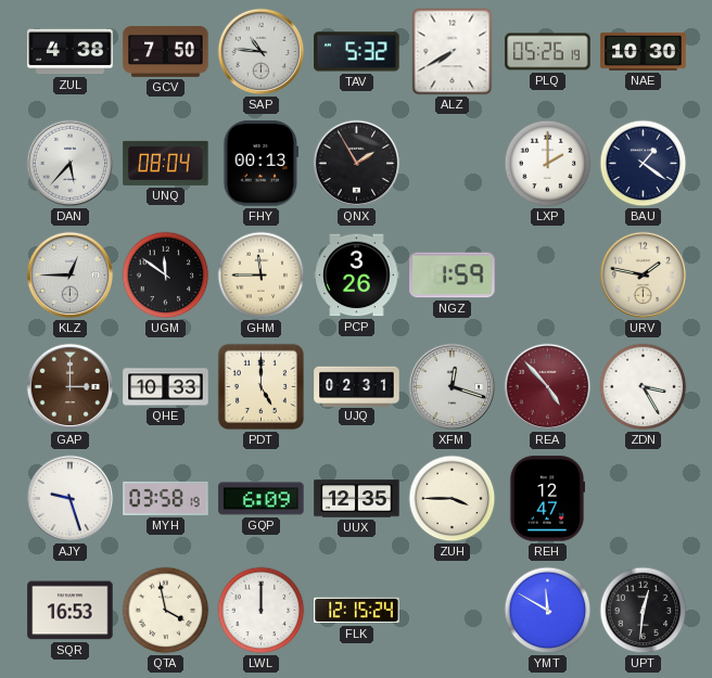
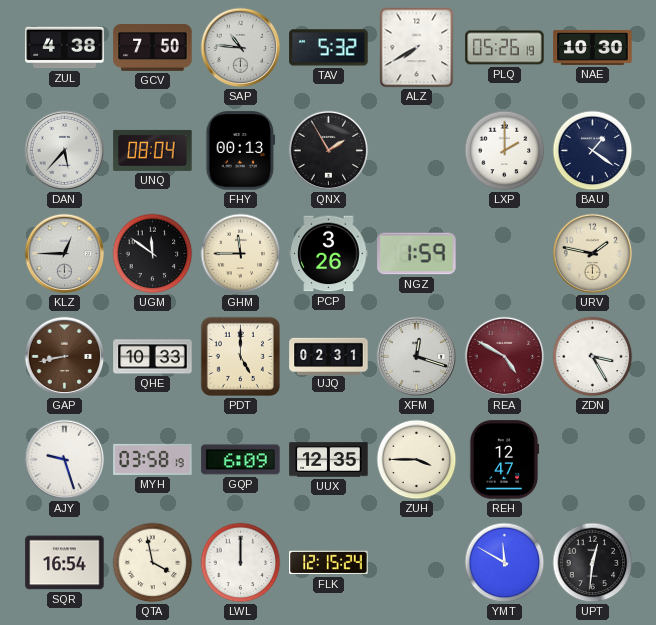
GAP: 3:00 -> 8:43 (65, 357)
REA: 4:53 -> 4:50 (505, 357)
SQR: 16:53 -> 16:54 (65, 563)
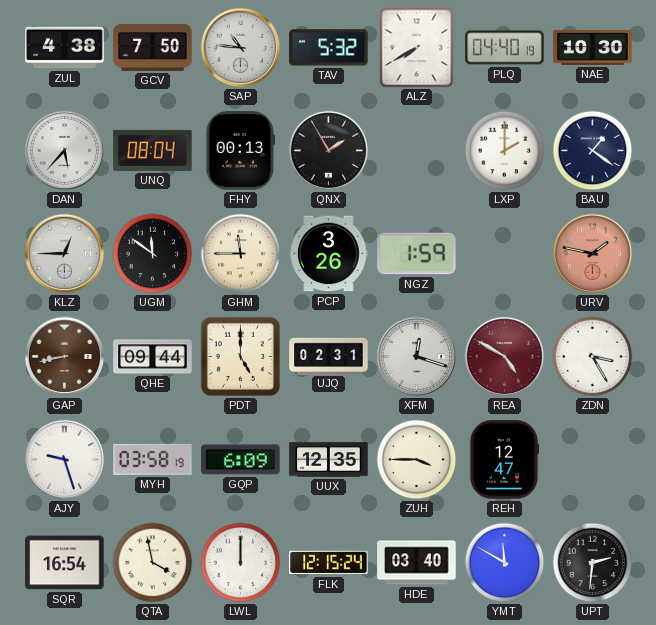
PLQ: 05:26 -> 04:40 (505, 48)
URV dial: cream -> salmon (593, 254)
QHE: 10:33 -> 09:44 (153, 357)
HDE: none -> 03:40 (417, 563)
UPT: 12:31 -> 2:31 (593, 563)
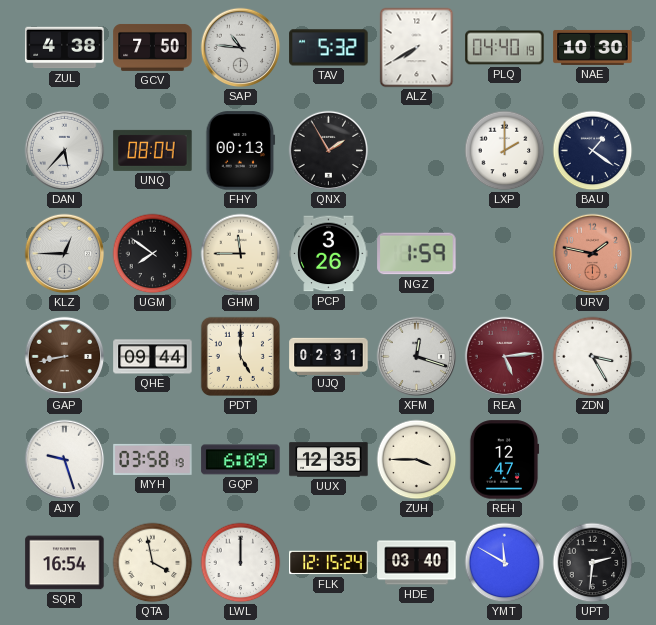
UGM: 11:51 -> 7:51 (153, 254)
REA: 4:50 -> 5:14 (505, 357)
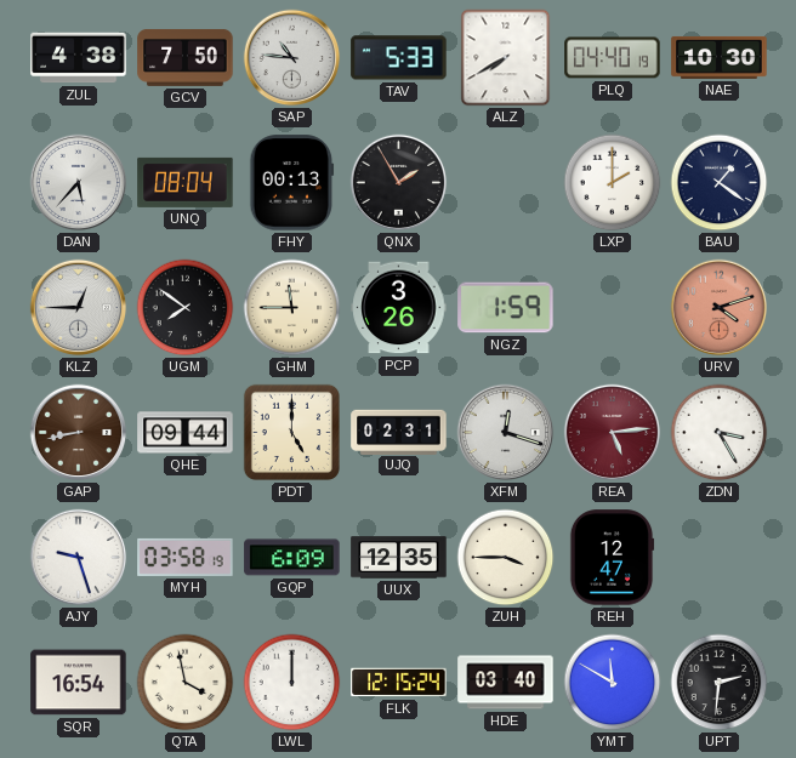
TAV: 5:32 -> 5:33 (399, 58)
URV: 1:47 -> 4:12 (720, 308)
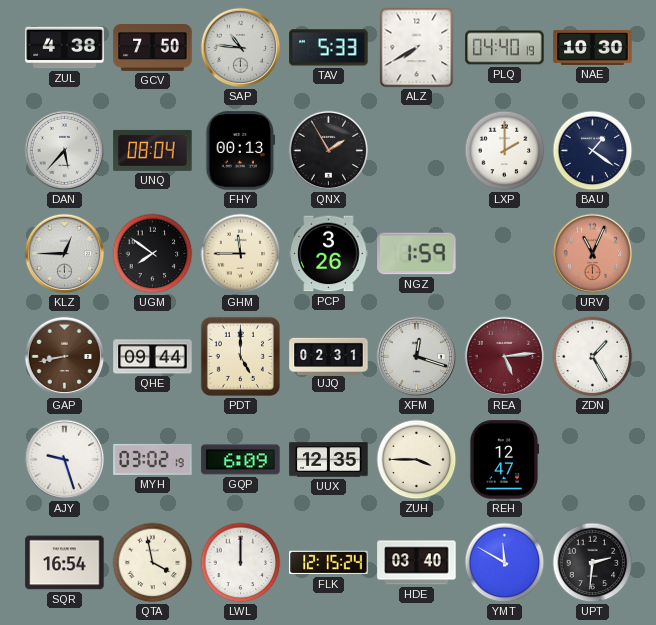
URV: 4:12 -> 11:04 (593, 254)
ZDN: 3:25 -> 1:25 (593, 357)
MYH: 03:58 -> 03:02 (153, 459)
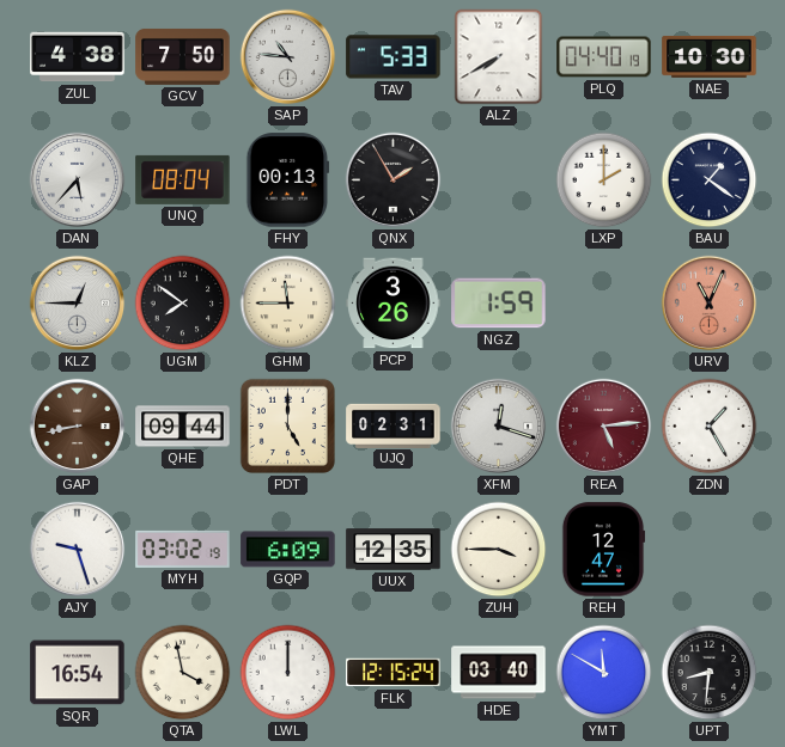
UPT: 2:31 -> 8:31 (710, 673)
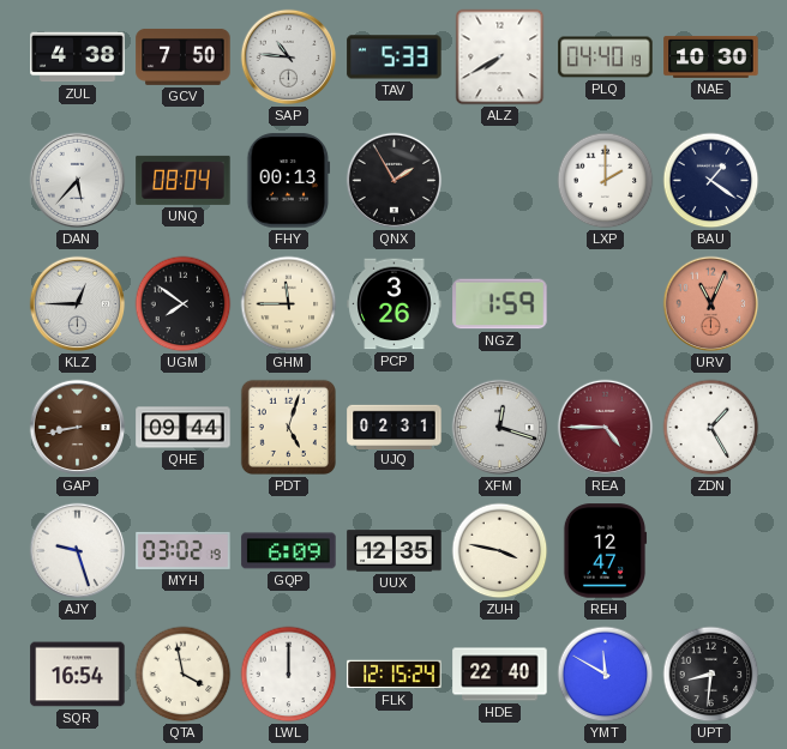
PDT: 5:00 -> 5:03 (288, 427)
REA: 5:14 -> 4:45 (606, 428)
ZUH: 3:45 -> 3:47 (500, 551)
HDE: 03:40 -> 22:40 (500, 675)
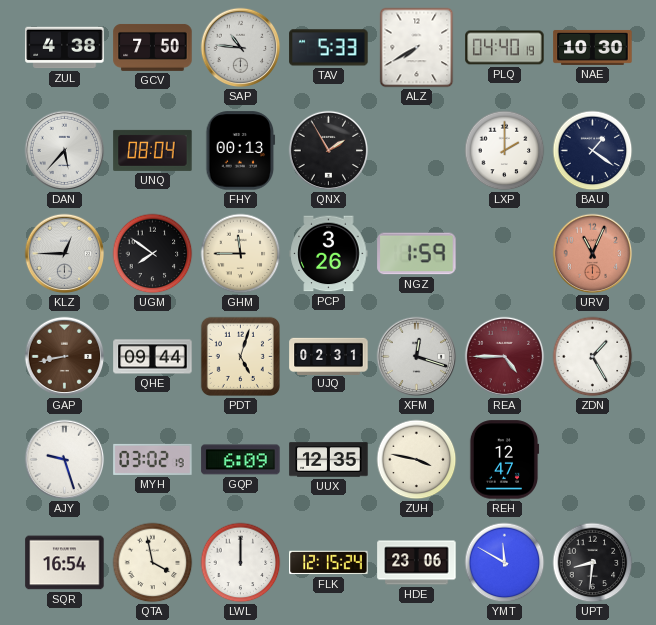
HDE: 22:40 -> 23:06 (417, 563)
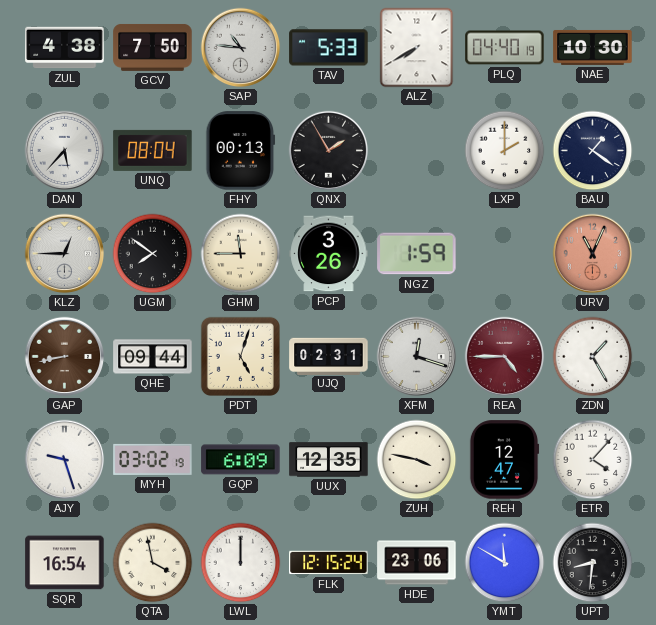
ETR: none -> 4:07 (593, 460)
